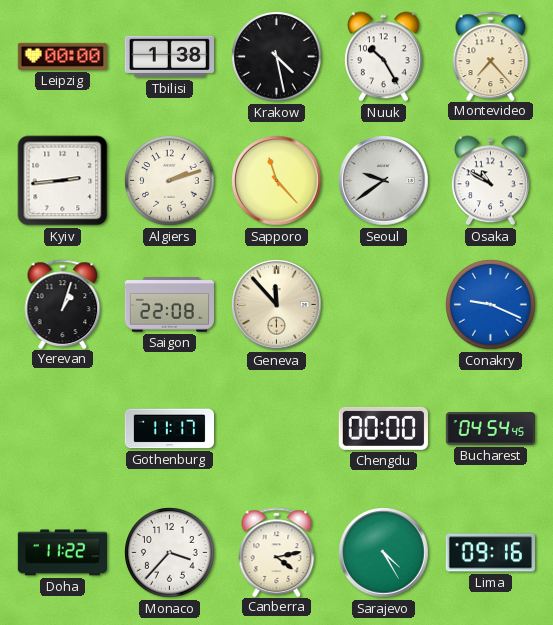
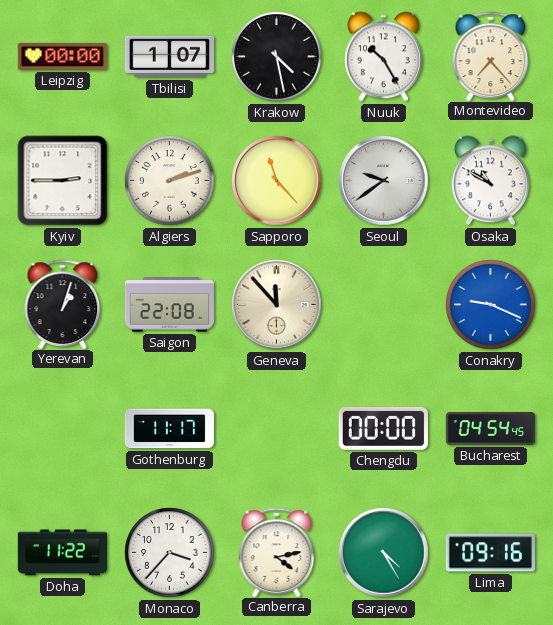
Tbilisi: 1:38 -> 1:07 (169, 57)
Kyiv: 2:44 -> 2:45 (63, 181)
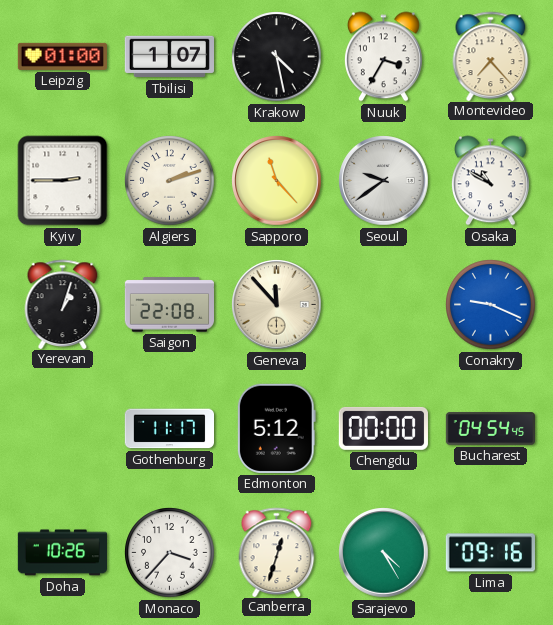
Leipzig: 00:00 -> 01:00 (62, 56)
Nuuk: 10:25 -> 3:35 (383, 57)
Edmonton: none -> 5:12 (276, 428)
Doha: 11:22 -> 10:26 (62, 553)
Canberra: 4:13 -> 12:33 (277, 552)
